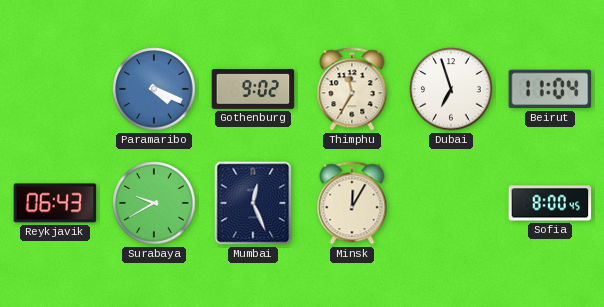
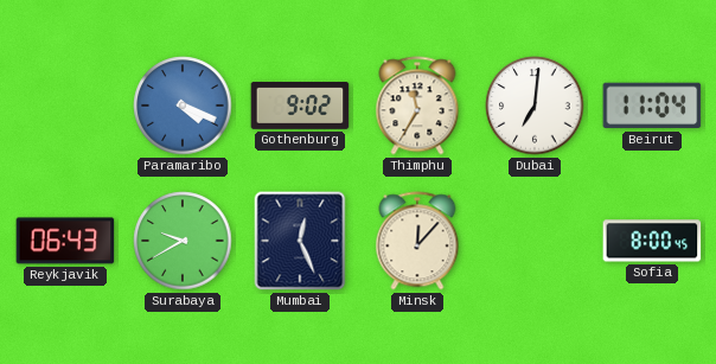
Dubai: 6:57 -> 7:01 (535, 106)
Minsk: 12:05 -> 12:07 (417, 241)
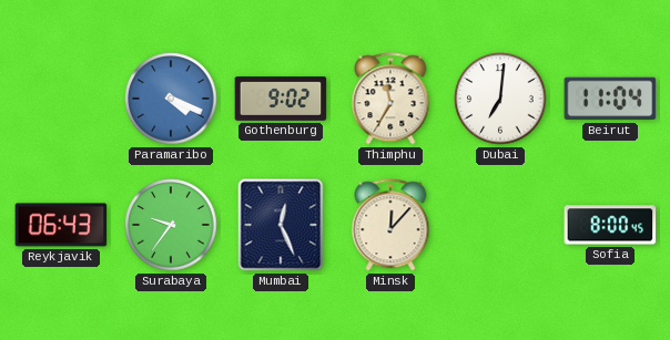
Surabaya: 9:40 -> 9:36 (171, 225)
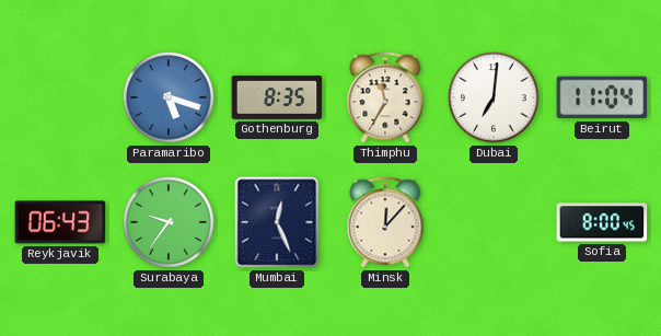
Paramaribo: 4:19 -> 5:18 (169, 97)
Gothenburg: 9:02 -> 8:35 (277, 99)
